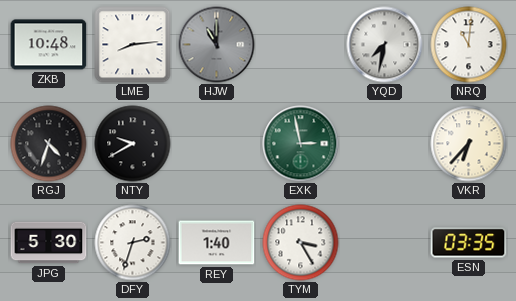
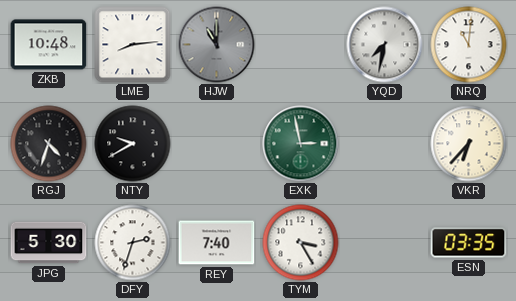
REY: 1:40 -> 7:40 (217, 243)
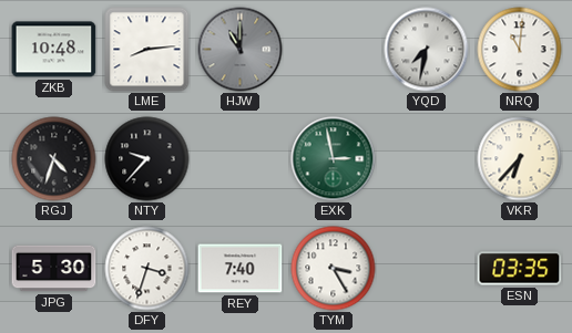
NTY: 9:40 -> 9:37 (147, 159)
DFY: 2:33 -> 3:33 (147, 269)
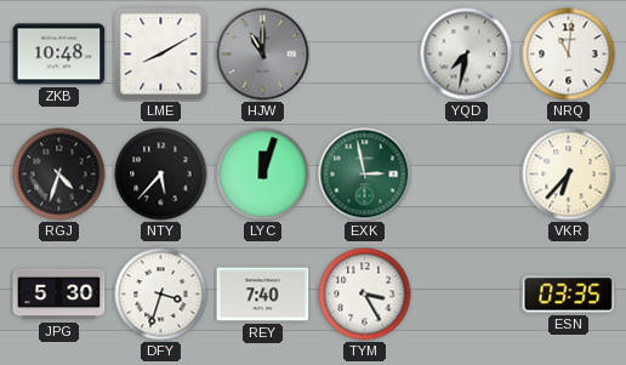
LME: 8:14 -> 8:10 (161, 55)
NTY: 9:37 -> 5:37 (161, 175)
LYC: none -> 12:03 (263, 175)
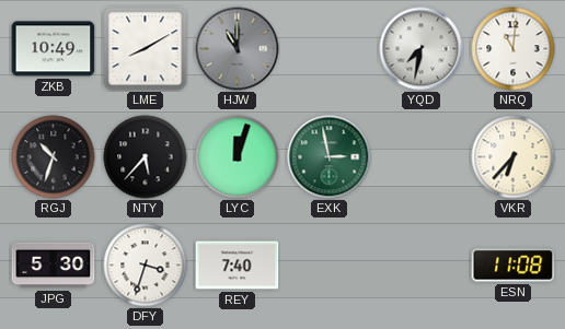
ZKB: 10:48 -> 10:49 (54, 49)
RGJ: 4:33 -> 10:33 (54, 157)
TYM: 3:25 -> none (365, 295)
ESN: 03:35 -> 11:08 (514, 266)
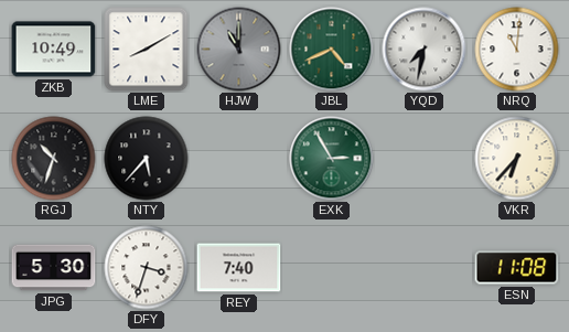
JBL: none -> 4:41 (332, 50)
LYC: 12:03 -> none (238, 157)
EXK: 2:58 -> 2:55 (332, 159)
